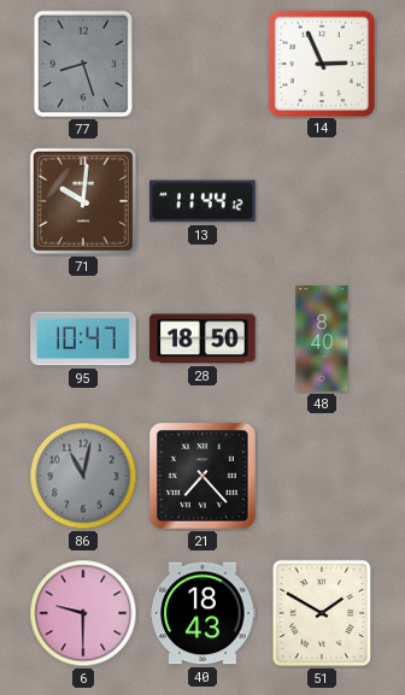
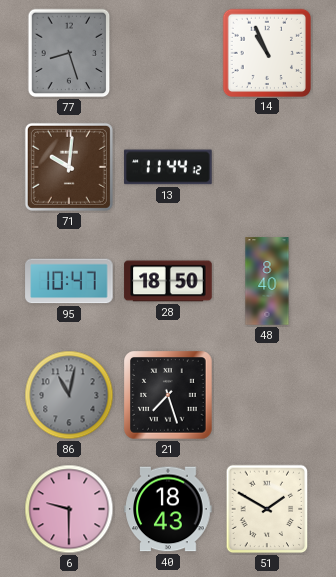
14: 2:56 -> 10:56 (266, 52)
21: 7:23 -> 7:27 (169, 396)
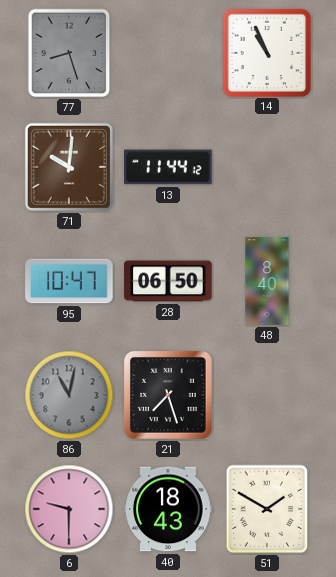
28: 18:50 -> 06:50 (168, 281)
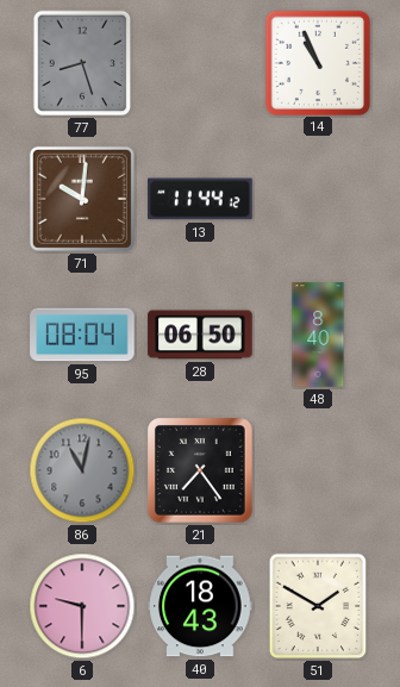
95: 10:47 -> 08:04 (82, 335)
21: 7:27 -> 7:24 (201, 471)
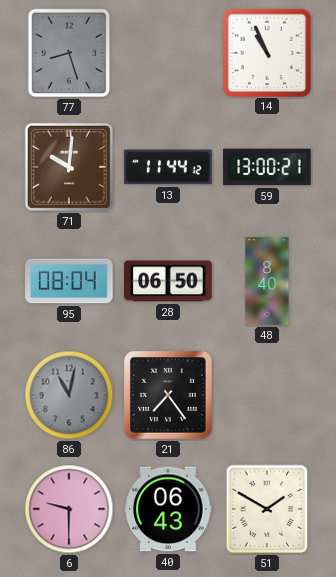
59: none -> 13:00 (267, 167)
40: 18:43 -> 06:43 (168, 509)
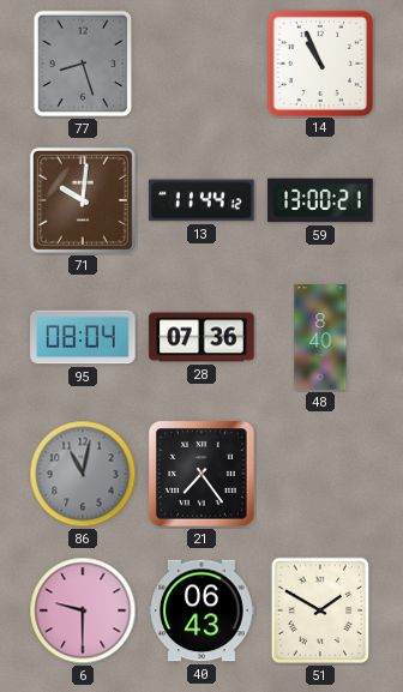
28: 06:50 -> 07:36 (201, 337)
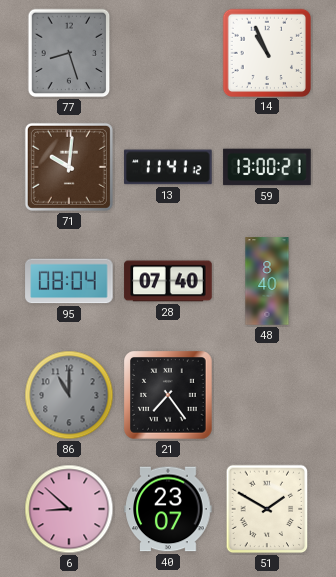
13: 11:44 -> 11:41 (168, 167)
28: 07:36 -> 07:40 (168, 281)
86: 11:02 -> 11:00 (69, 395)
6: 9:30 -> 8:52 (69, 509)
40: 06:43 -> 23:07 (168, 509)
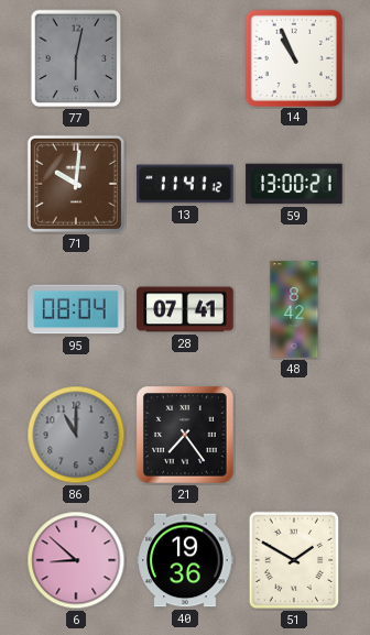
77: 8:27 -> 6:02 (76, 58)
28: 07:40 -> 07:41 (185, 309)
48: 8:40 -> 8:42 (294, 309)
40: 23:07 -> 19:36 (185, 560)
